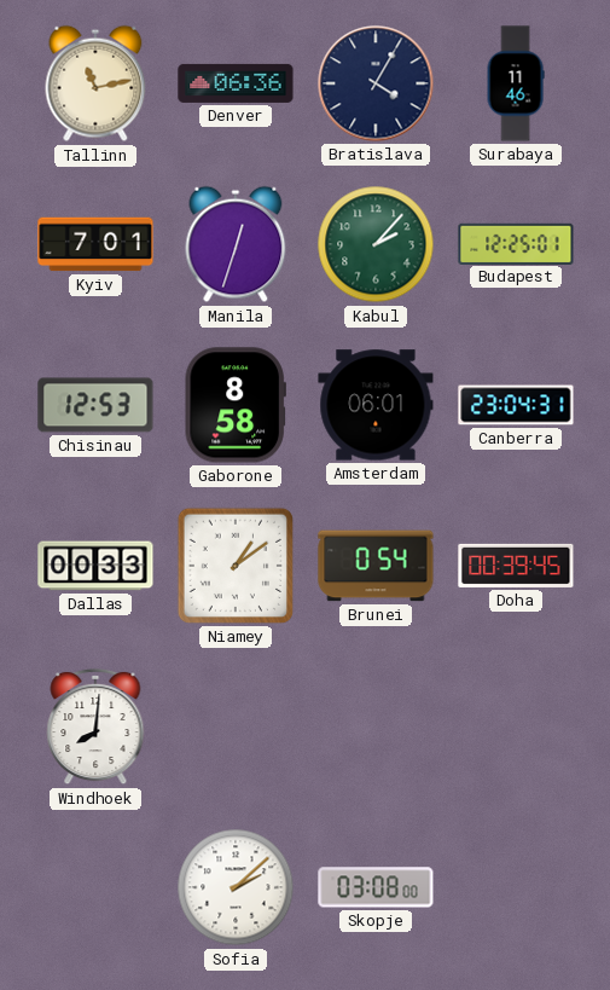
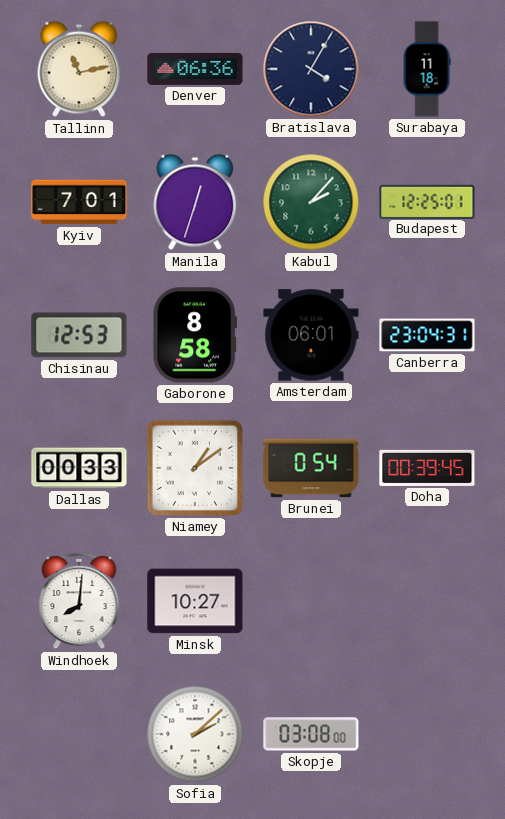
Surabaya: 11:46 -> 11:18 (427, 69)
Minsk: none -> 10:27 (195, 601)
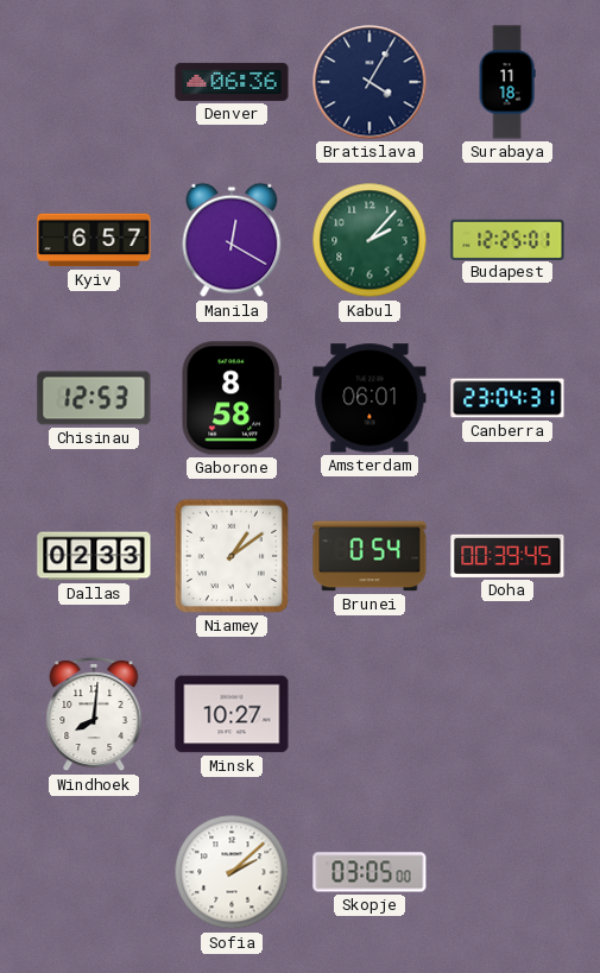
Tallinn: 11:13 -> none (79, 69)
Kyiv: 7:01 -> 6:57 (94, 240)
Manila: 12:33 -> 12:20 (232, 240)
Dallas: 00:33 -> 02:33 (94, 556)
Skopje: 03:08 -> 03:05 (370, 872)
